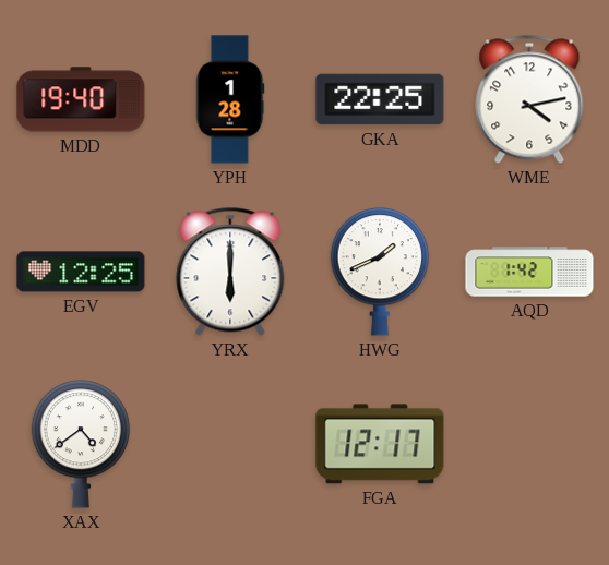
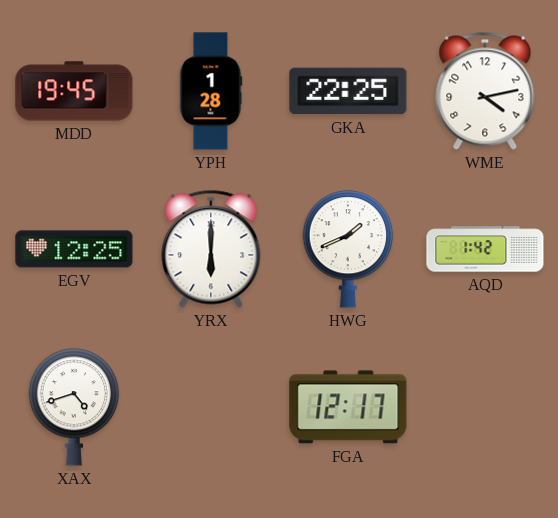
MDD: 19:40 -> 19:45 (74, 91)
XAX: 4:39 -> 4:42 (74, 407)
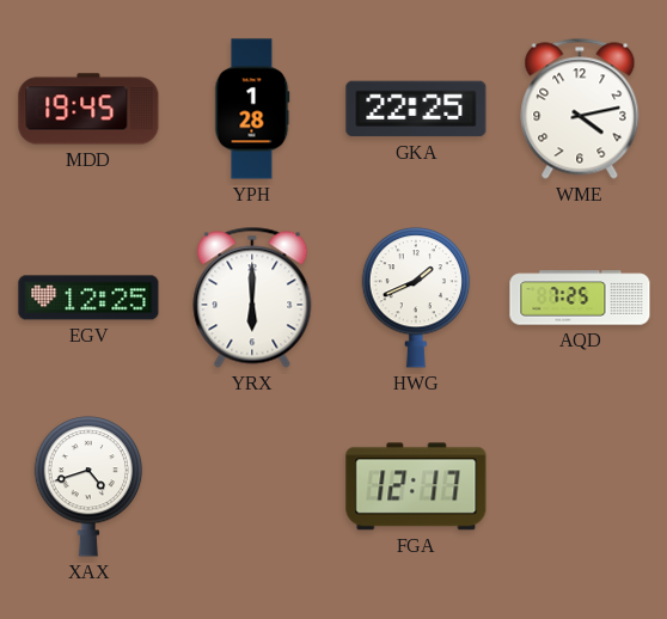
AQD: 1:42 -> 7:25 (580, 298)
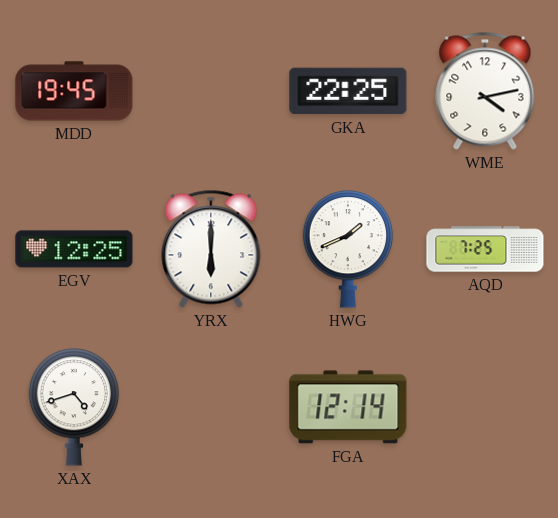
YPH: 1:28 -> none (252, 109)
FGA: 12:17 -> 12:14 (348, 407)
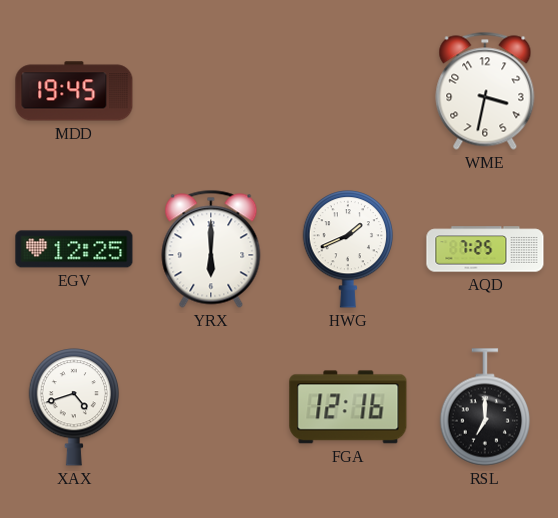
GKA: 22:25 -> none (348, 91)
WME: 4:13 -> 3:32 (485, 91)
FGA: 12:14 -> 12:16 (348, 407)
RSL: none -> 7:00 (485, 407)
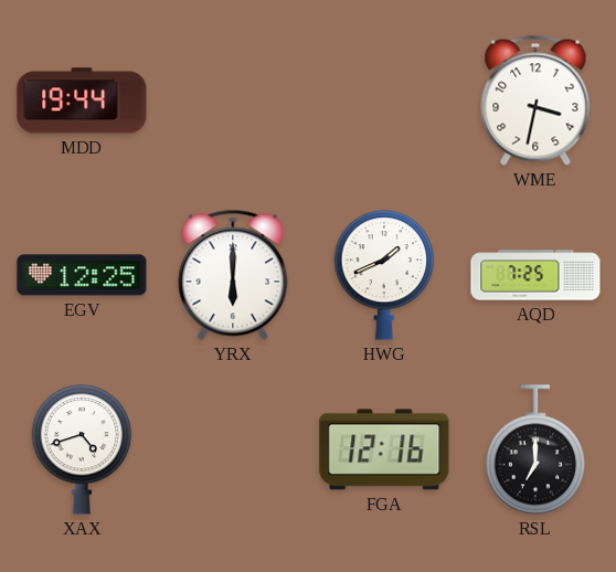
MDD: 19:45 -> 19:44 (82, 100)
